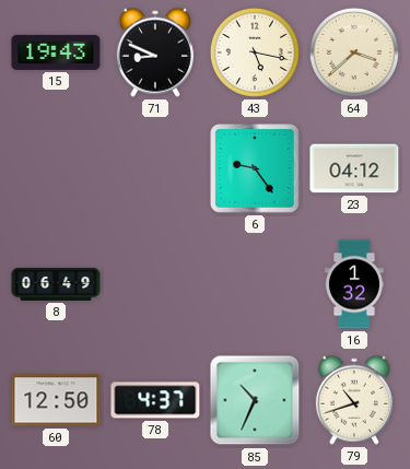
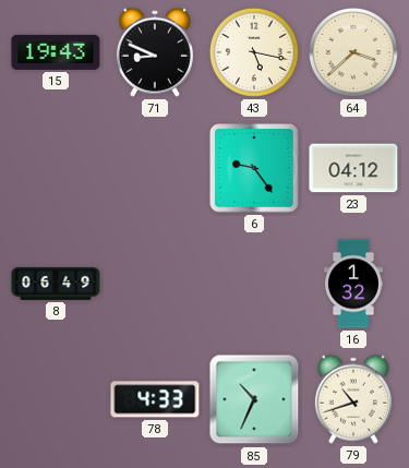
60: 12:50 -> none (56, 400)
78: 4:37 -> 4:33 (155, 399)
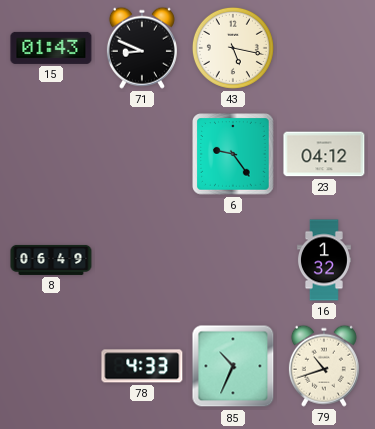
15: 19:43 -> 01:43 (51, 48)
64: 3:38 -> none (353, 52)
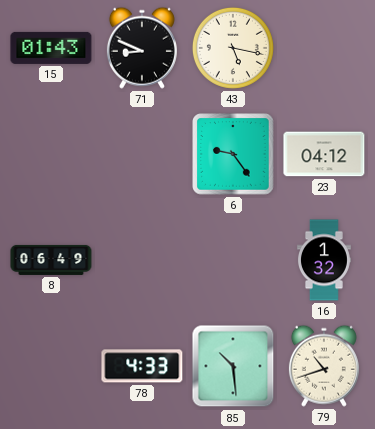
85: 10:34 -> 10:29 (233, 366)
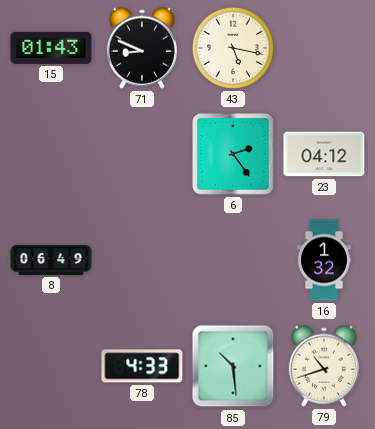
6: 9:24 -> 2:24 (233, 154)
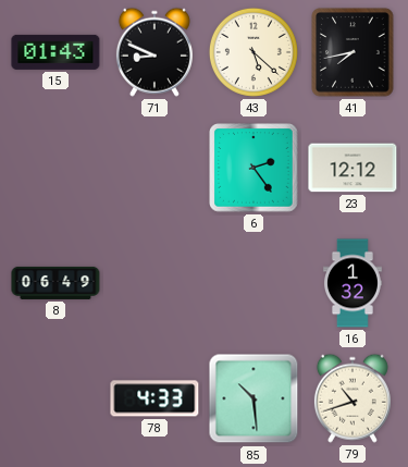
43: 5:17 -> 5:22 (254, 52)
41: none -> 7:43 (353, 52)
23: 04:12 -> 12:12 (353, 168)
